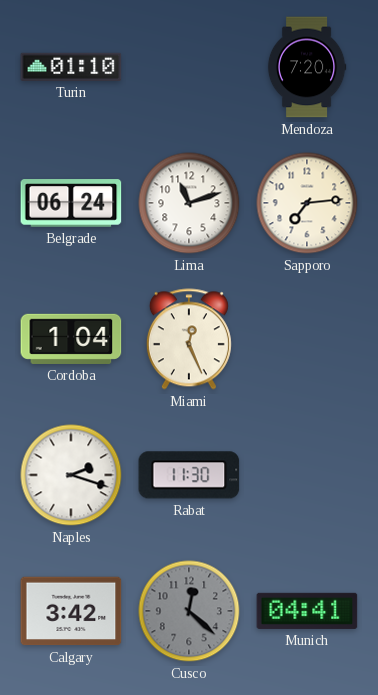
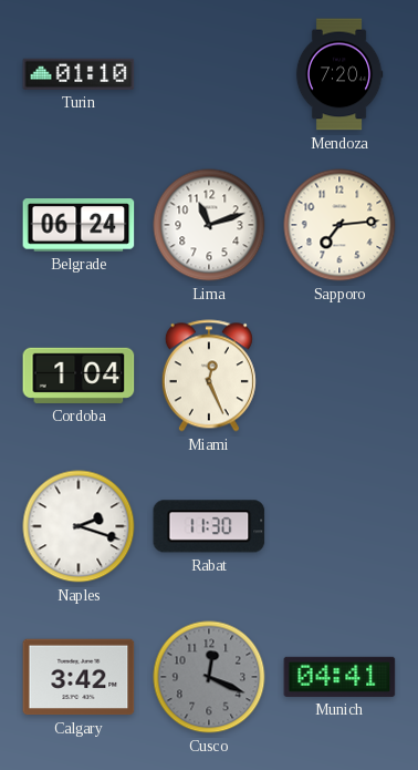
Cusco: 12:22 -> 12:19 (209, 677)
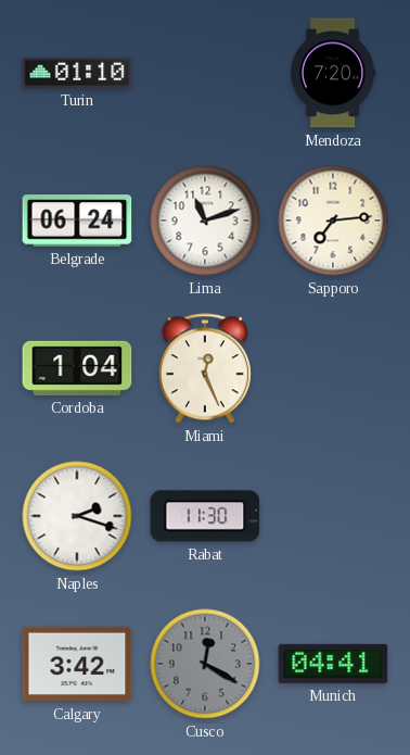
Cusco: 12:19 -> 12:20 (205, 664)
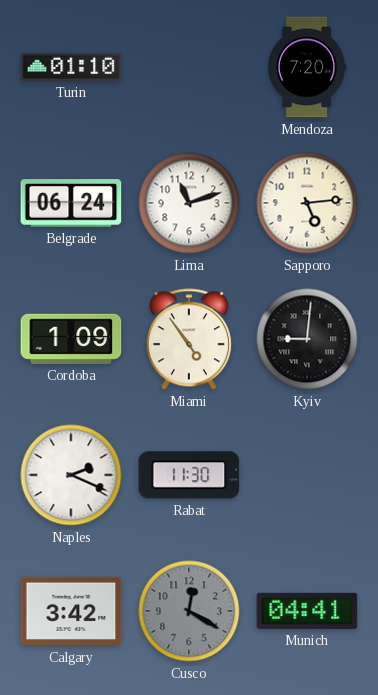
Sapporo: 7:14 -> 5:14 (307, 203)
Cordoba: 1:04 -> 1:09 (71, 339)
Miami: 12:26 -> 4:54 (189, 339)
Kyiv: none -> 9:01 (307, 339)
Naples: 2:18 -> 2:19 (71, 475)
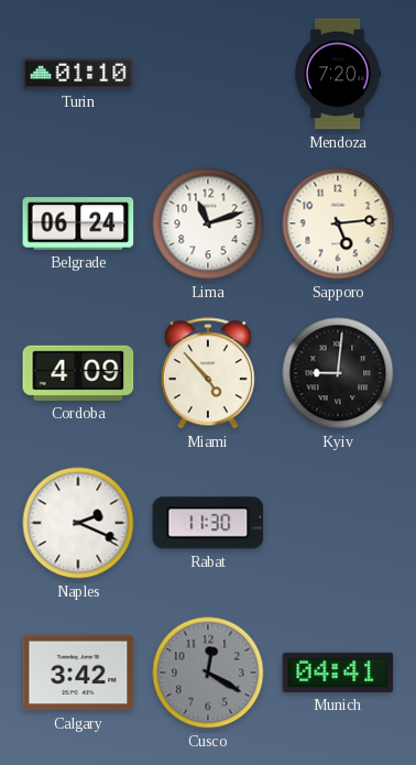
Cordoba: 1:09 -> 4:09 (78, 373)
Miami: 4:54 -> 4:53 (208, 373)
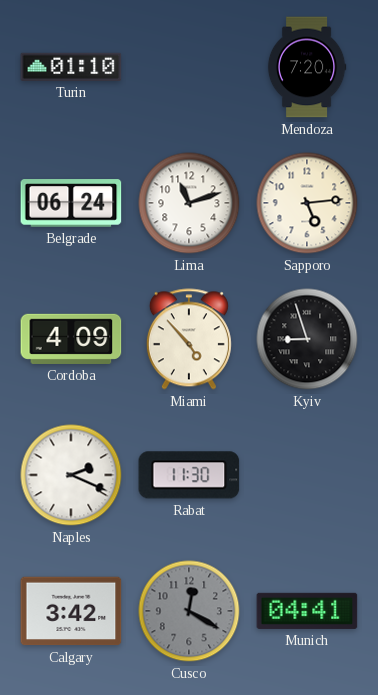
Kyiv: 9:01 -> 8:57 (307, 339)
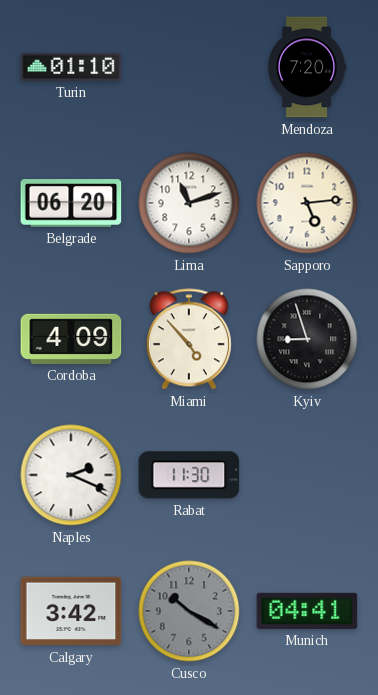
Belgrade: 06:24 -> 06:20 (71, 203)
Cusco: 12:20 -> 10:20 (189, 611)
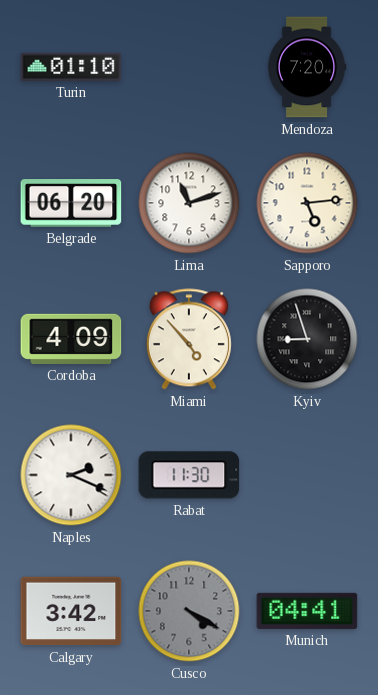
Cusco: 10:20 -> 4:20 (189, 611)
